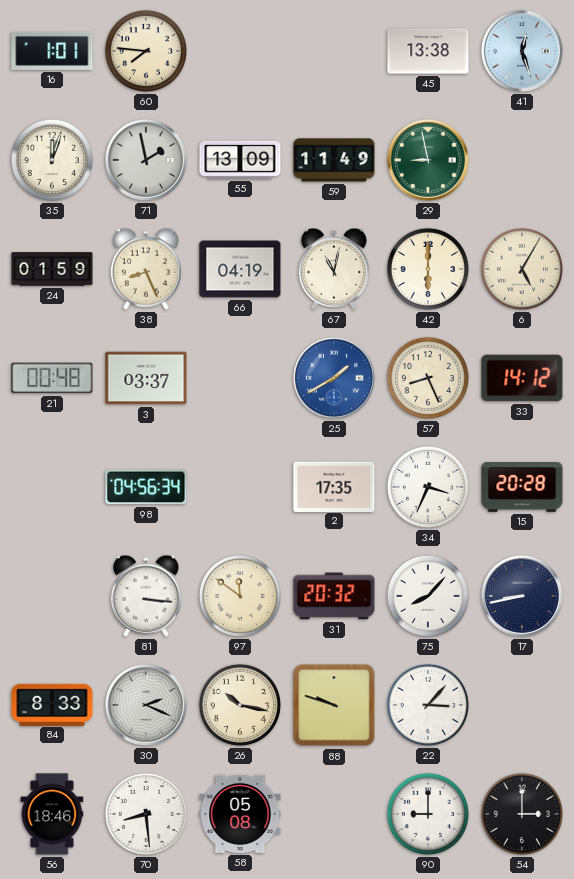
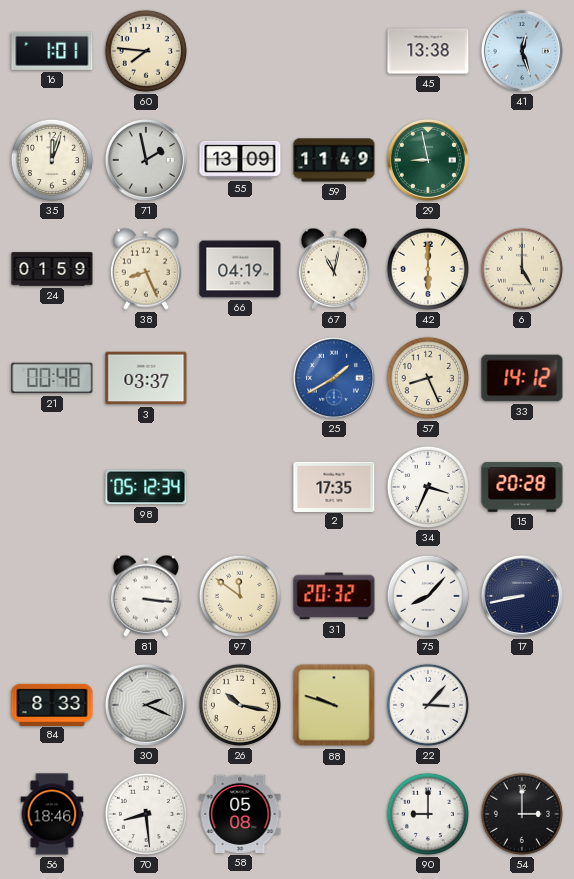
6: 5:05 -> 5:00 (522, 269)
98: 04:56 -> 05:12 (146, 487)
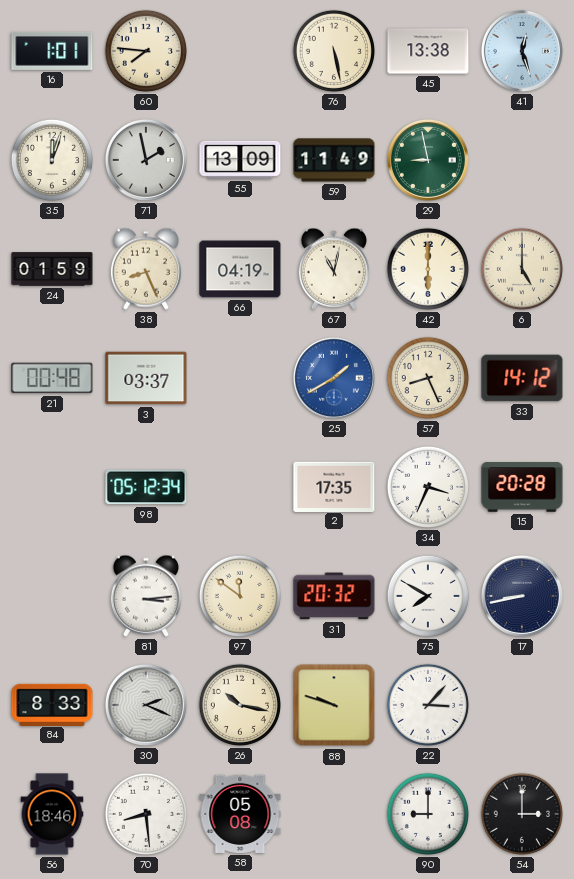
76: none -> 5:28 (334, 51)
81: 3:16 -> 3:14 (146, 596)
75: 8:07 -> 7:50 (428, 596)
